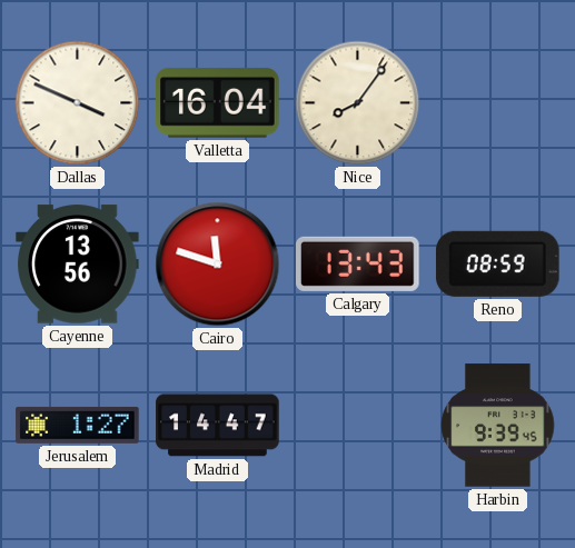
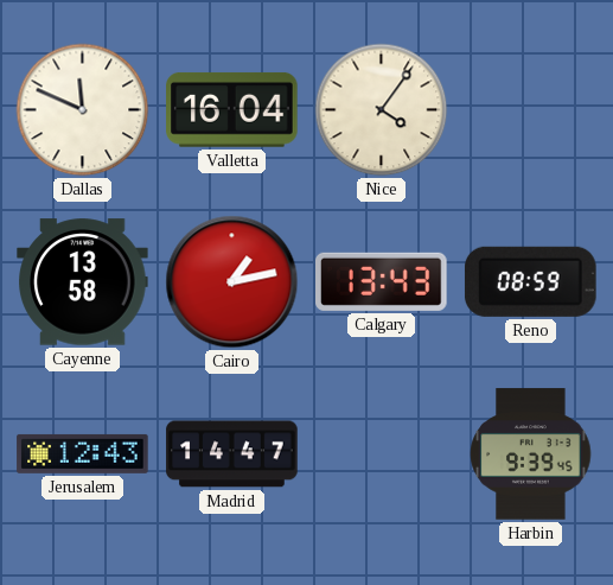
Dallas: 3:49 -> 11:49 (83, 110)
Nice: 8:06 -> 4:06 (382, 110)
Cayenne: 13:56 -> 13:58 (83, 282)
Cairo: 11:48 -> 1:13 (232, 282)
Jerusalem: 1:27 -> 12:43 (83, 453)
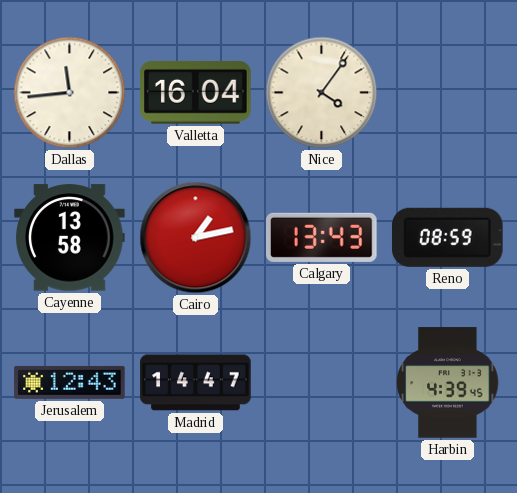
Dallas: 11:49 -> 11:44 (70, 93)
Harbin: 9:39 -> 4:39 (448, 383)
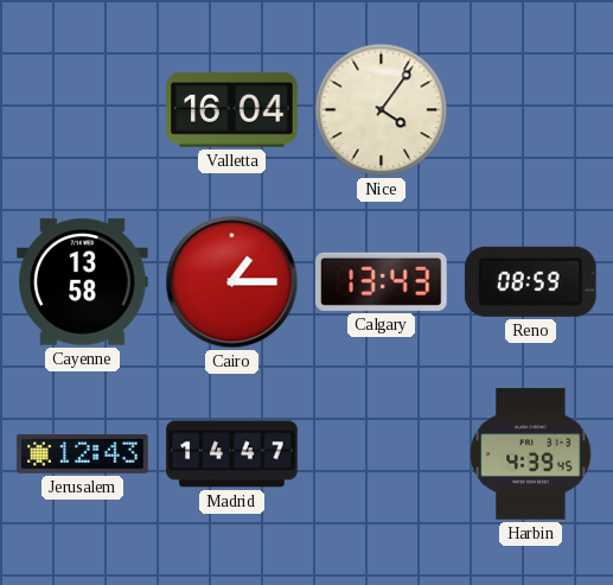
Dallas: 11:44 -> none (70, 93)
Cairo: 1:13 -> 1:15 (232, 282)
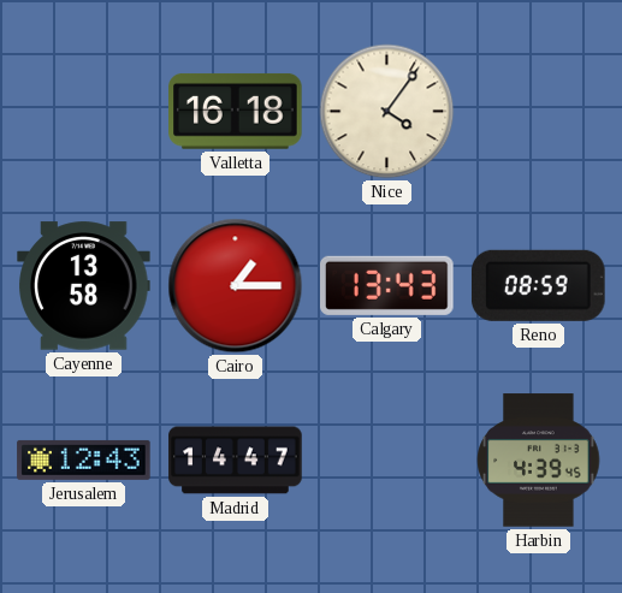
Valletta: 16:04 -> 16:18 (236, 111)
